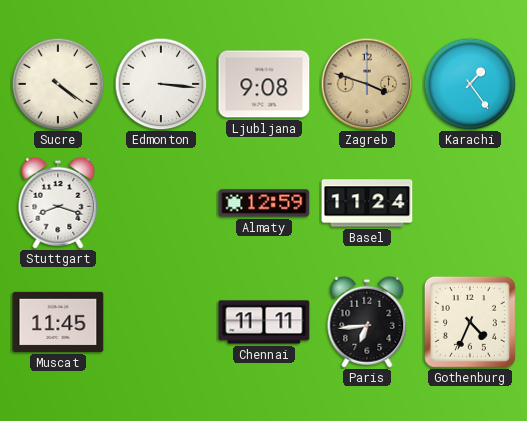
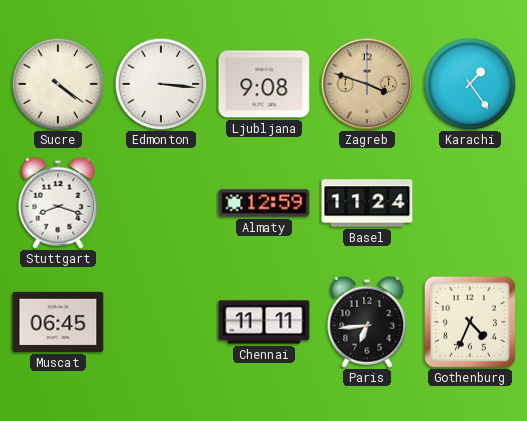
Muscat: 11:45 -> 06:45 (58, 322)
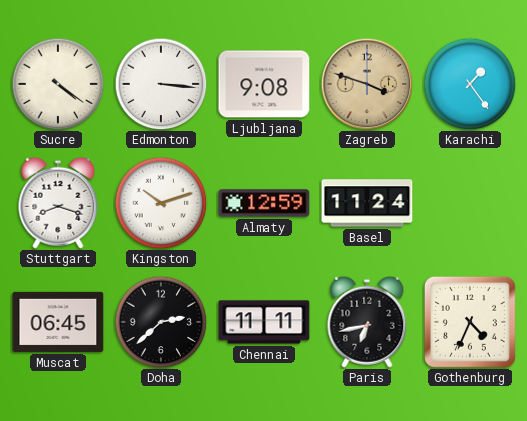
Kingston: none -> 10:12 (161, 203)
Doha: none -> 2:38 (161, 322)
Paris: 6:44 -> 6:43 (367, 322)
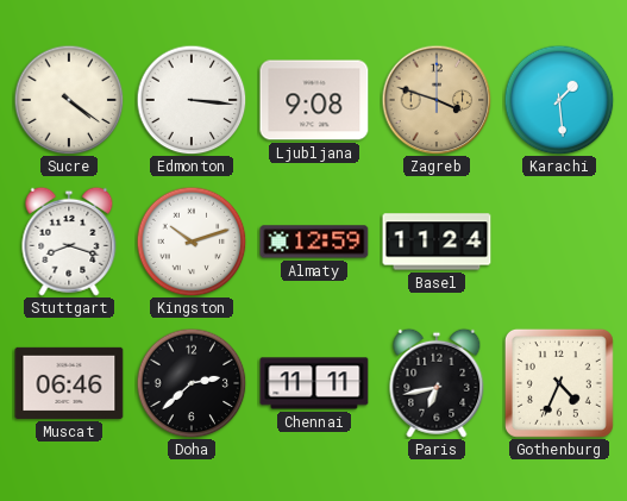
Karachi: 1:24 -> 1:29 (559, 100)
Muscat: 06:45 -> 06:46 (69, 383)
